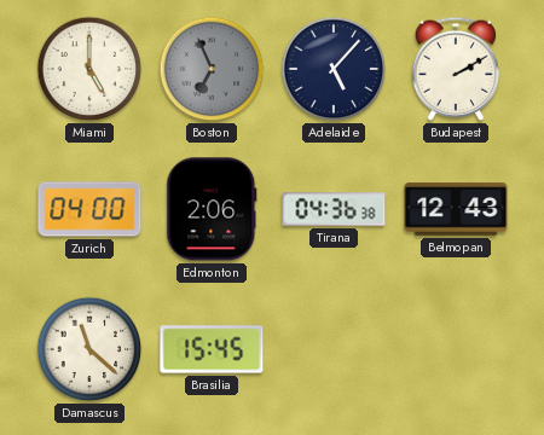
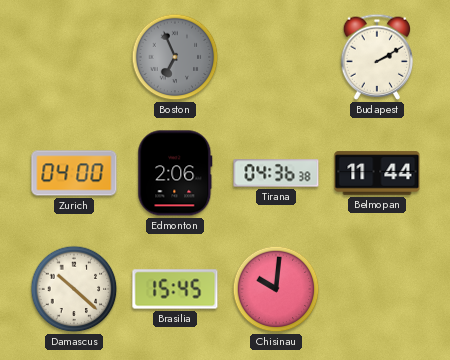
Miami: 5:00 -> none (89, 69)
Adelaide: 5:07 -> none (334, 69)
Belmopan: 12:43 -> 11:44 (377, 173)
Damascus: 11:22 -> 10:22 (74, 289)
Chisinau: none -> 10:01 (276, 289)
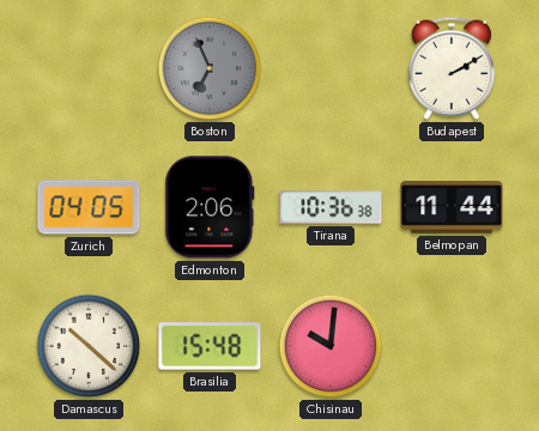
Zurich: 04:00 -> 04:05 (89, 207)
Tirana: 04:36 -> 10:36 (331, 207)
Brasilia: 15:45 -> 15:48 (210, 346)
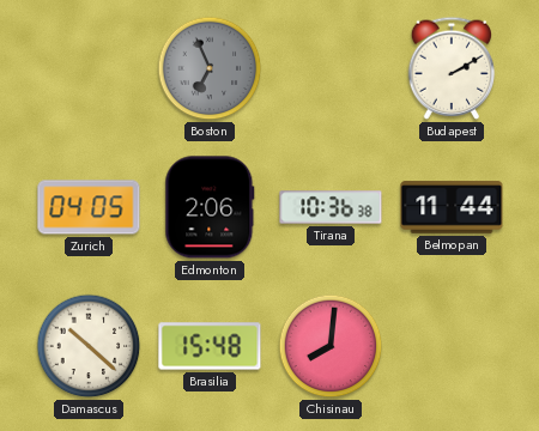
Chisinau: 10:01 -> 8:01 (331, 346)
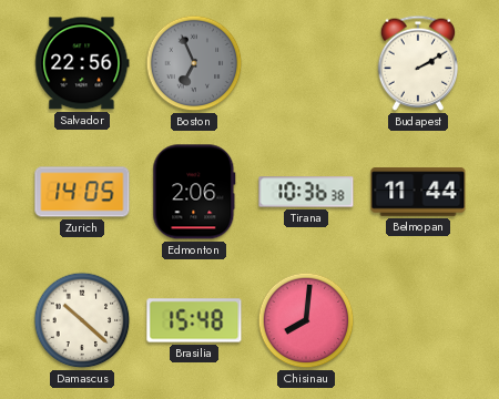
Salvador: none -> 22:56 (82, 63)
Zurich: 04:05 -> 14:05 (82, 192)
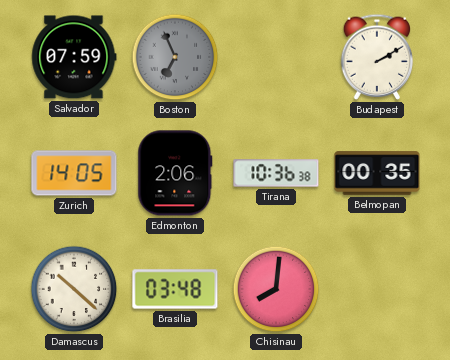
Salvador: 22:56 -> 07:59 (74, 57)
Belmopan: 11:44 -> 00:35 (377, 173)
Brasilia: 15:48 -> 03:48 (175, 289)
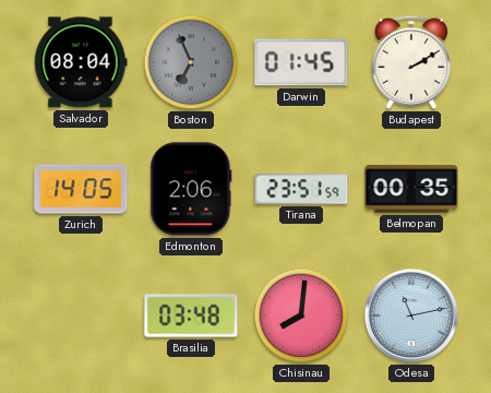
Salvador: 07:59 -> 08:04 (81, 62)
Darwin: none -> 01:45 (301, 62)
Tirana: 10:36 -> 23:51 (301, 189)
Damascus: 10:22 -> none (74, 289)
Odesa: none -> 11:13 (411, 315)
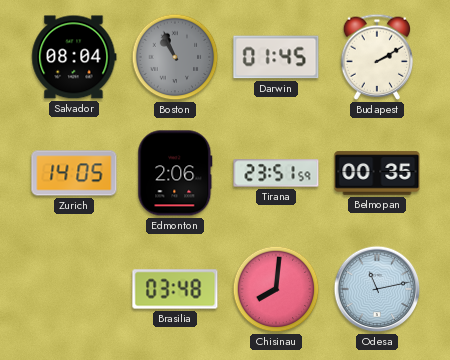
Boston: 6:56 -> 10:56 (175, 57)
